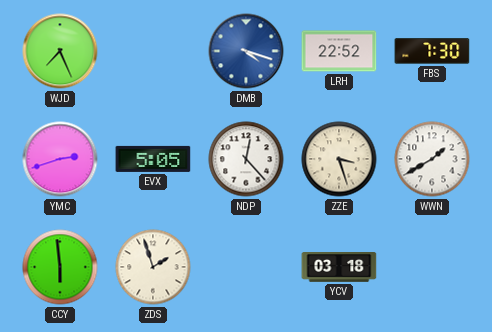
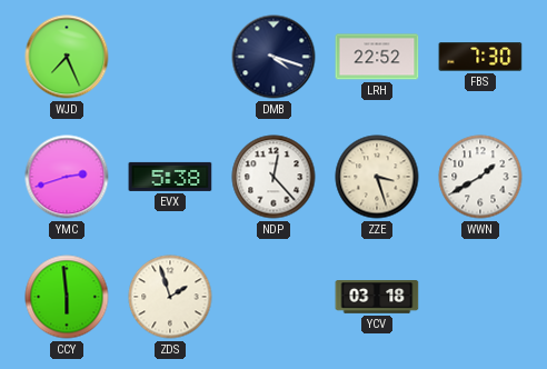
DMB dial: blue -> navy (273, 57)
EVX: 5:05 -> 5:38 (170, 177)
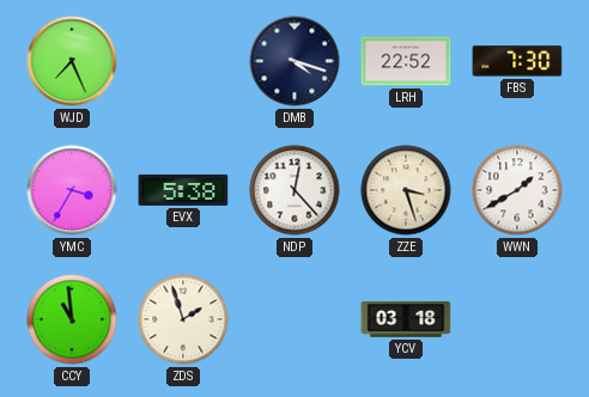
YMC: 2:42 -> 3:35 (72, 190)
CCY: 5:59 -> 10:59 (72, 319)
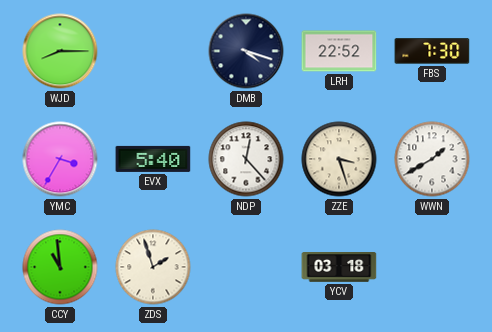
WJD: 7:26 -> 8:15 (60, 51)
EVX: 5:38 -> 5:40 (153, 159)
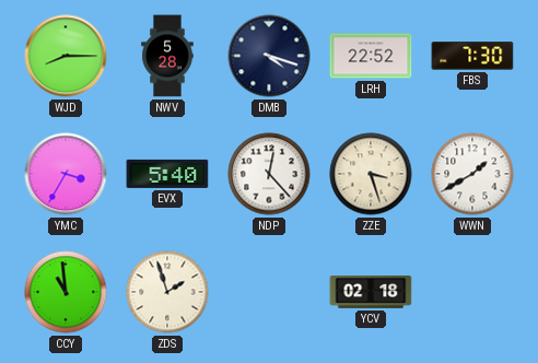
NWV: none -> 5:28 (167, 56)
YCV: 03:18 -> 02:18 (371, 293)
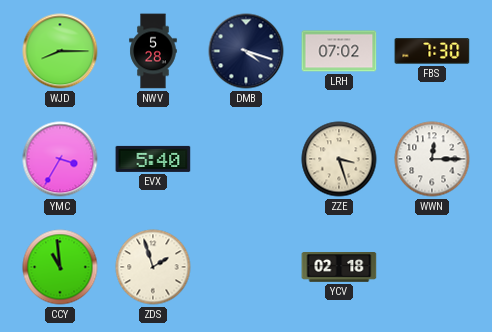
LRH: 22:52 -> 07:02 (339, 51)
NDP: 12:23 -> none (269, 174)
WWN: 1:40 -> 12:15 (432, 159)
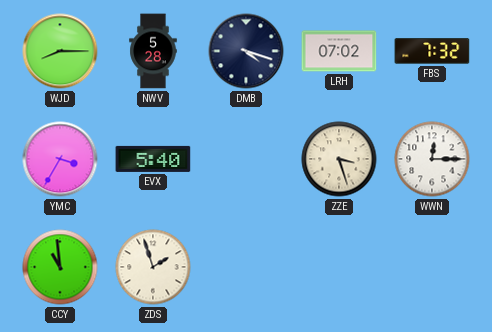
FBS: 7:30 -> 7:32 (432, 51)
YCV: 02:18 -> none (339, 268)
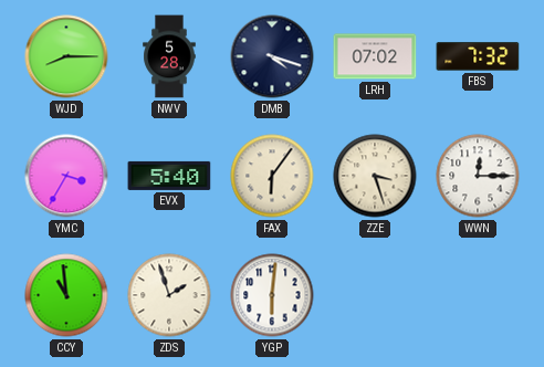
FAX: none -> 6:06 (272, 176)
YGP: none -> 6:01 (272, 295)
